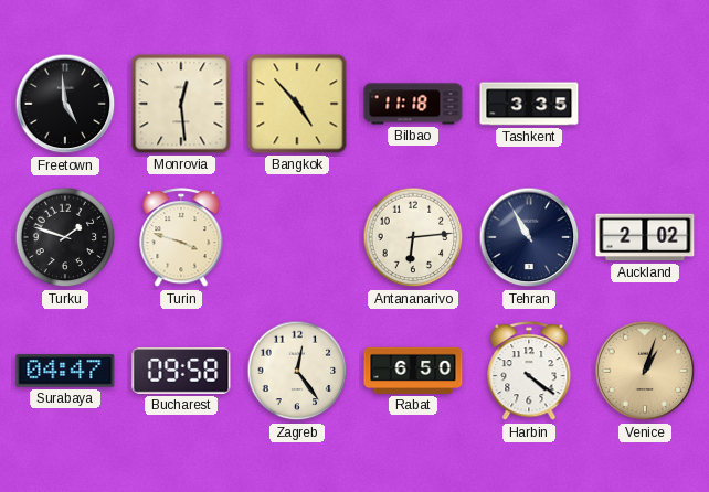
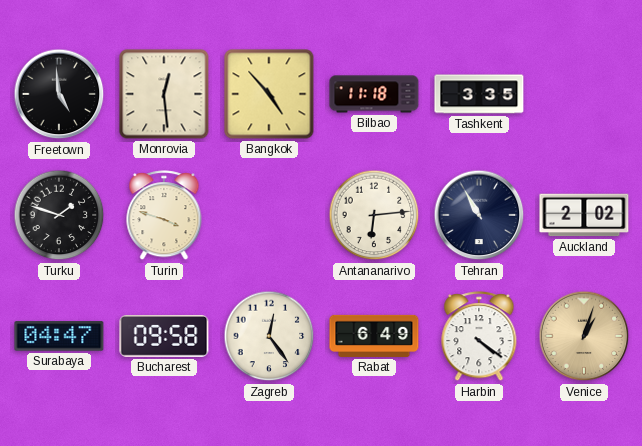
Rabat: 6:50 -> 6:49 (374, 336)
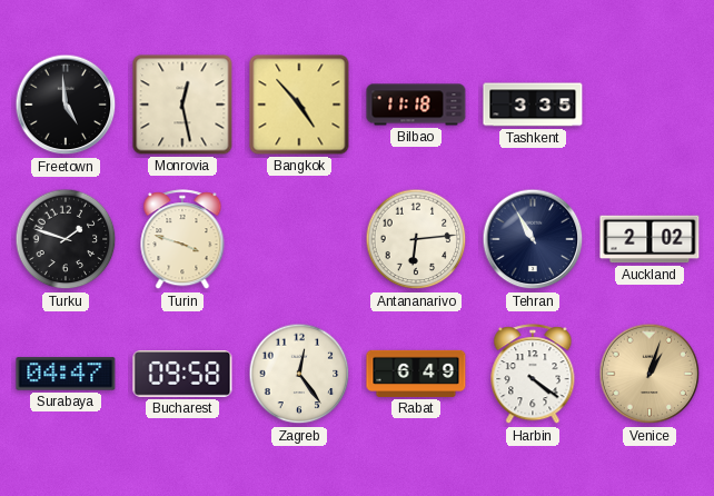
Monrovia: 12:29 -> 12:28 (182, 105)
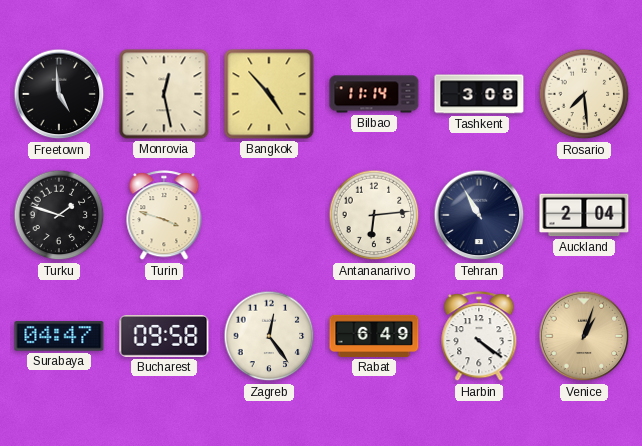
Bilbao: 11:18 -> 11:14 (374, 94)
Tashkent: 3:35 -> 3:08 (479, 94)
Rosario: none -> 7:29 (584, 94)
Auckland: 2:02 -> 2:04 (584, 215)
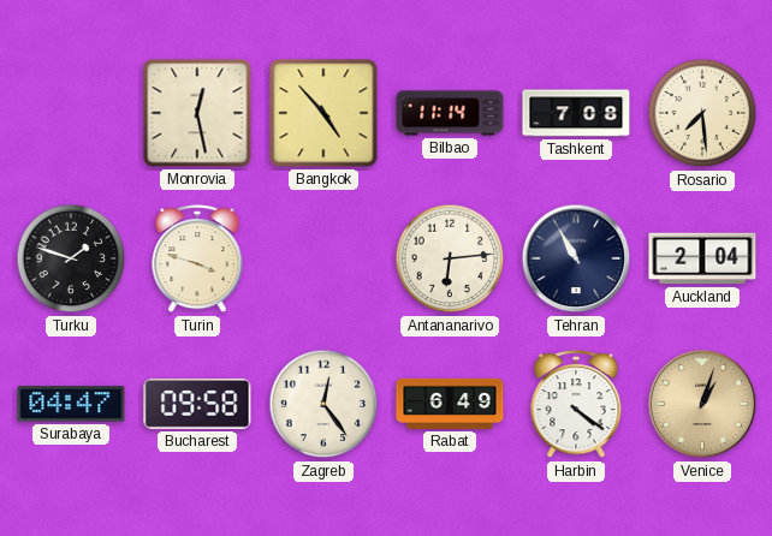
Freetown: 4:59 -> none (59, 94)
Tashkent: 3:08 -> 7:08 (576, 113)
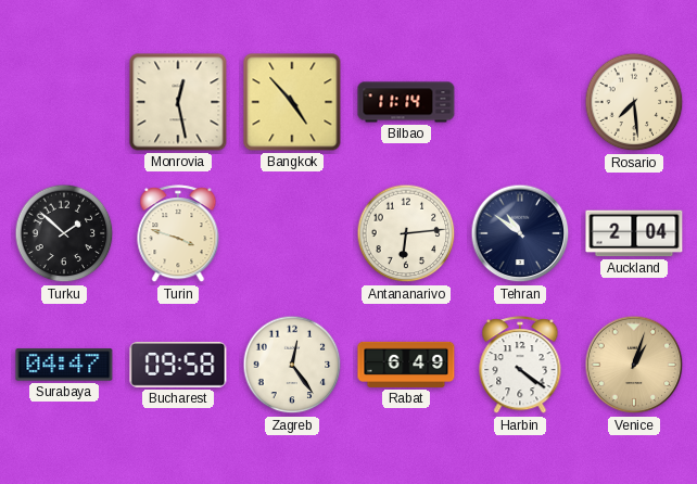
Tashkent: 7:08 -> none (576, 113)
Turku: 1:48 -> 1:52 (64, 233)
Tehran: 10:55 -> 10:51 (520, 233)
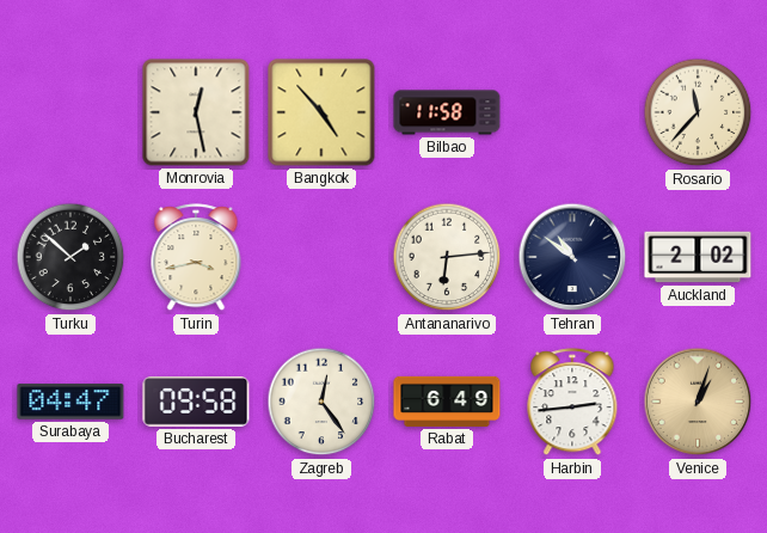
Bilbao: 11:14 -> 11:58 (447, 112)
Rosario: 7:29 -> 11:37 (698, 112)
Turin: 3:48 -> 3:43 (196, 258)
Auckland: 2:04 -> 2:02 (698, 257)
Harbin: 4:21 -> 2:44 (572, 403)
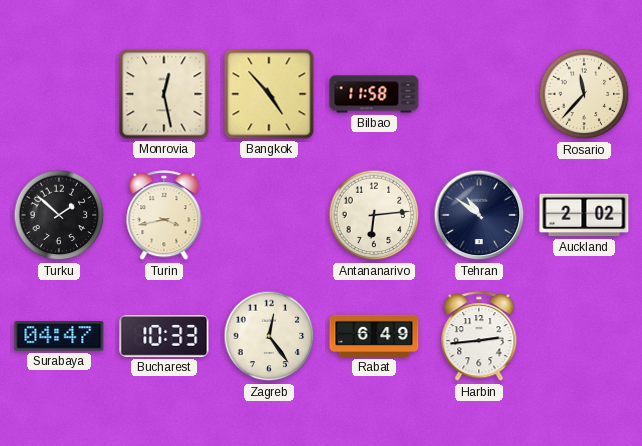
Bucharest: 09:58 -> 10:33 (164, 337)
Venice: 1:03 -> none (698, 402)
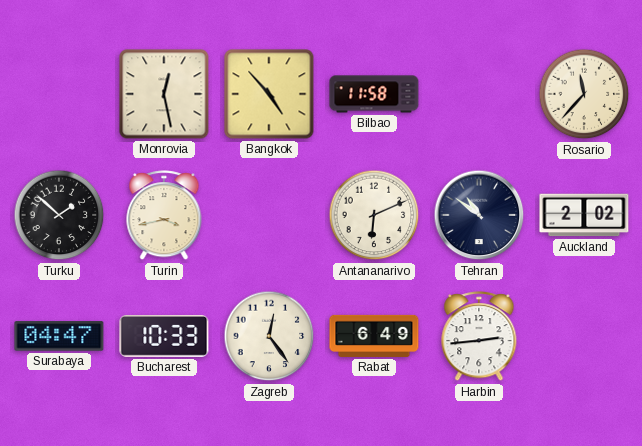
Antananarivo: 6:14 -> 6:11 (374, 215)
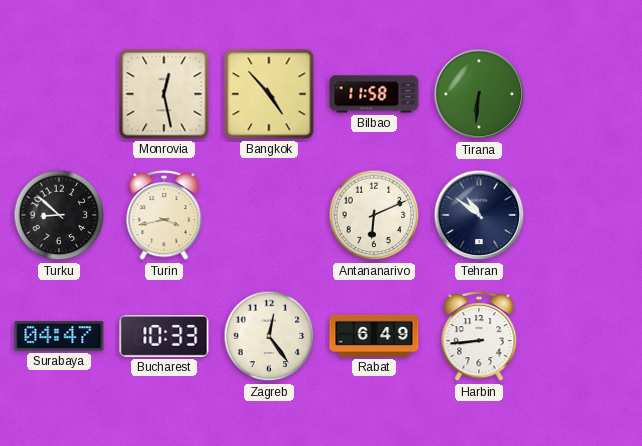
Tirana: none -> 6:31 (479, 94)
Rosario: 11:37 -> none (584, 94)
Turku: 1:52 -> 8:52 (59, 215)
Auckland: 2:02 -> none (584, 215)
Harbin: 2:44 -> 8:44 (479, 337)
